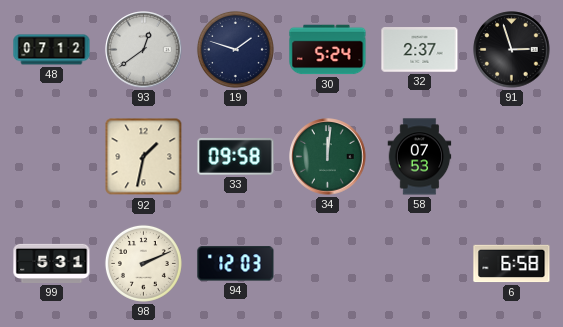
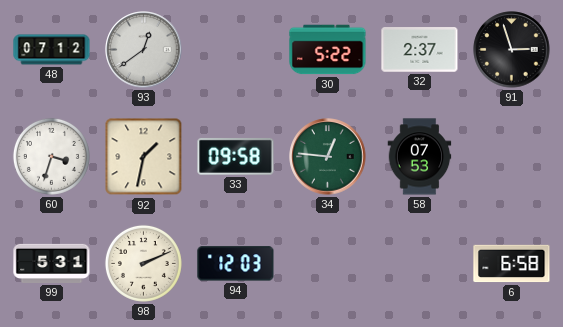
19: 1:48 -> none (235, 49)
30: 5:24 -> 5:22 (328, 50)
60: none -> 3:33 (51, 156)
34: 12:01 -> 12:46 (328, 157)
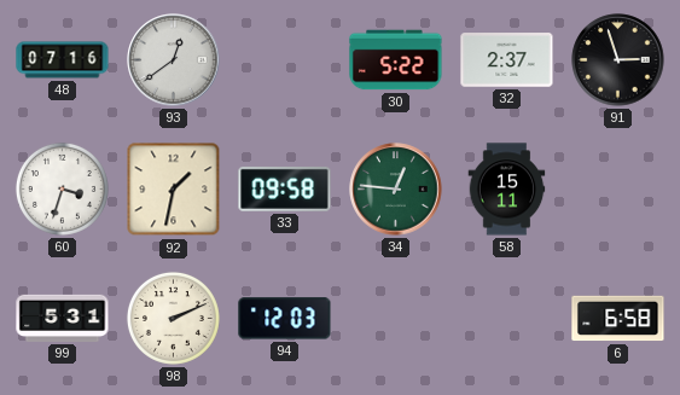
48: 07:12 -> 07:16 (63, 60)
58: 07:53 -> 15:11 (507, 190)
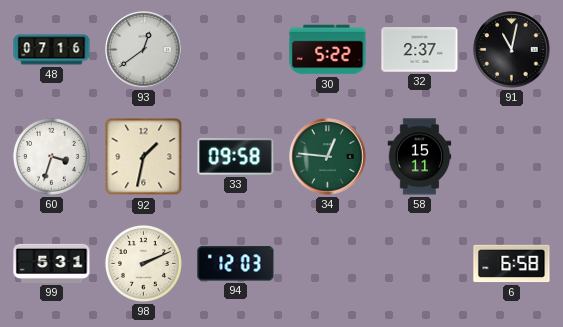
91: 2:57 -> 11:02 (512, 50)
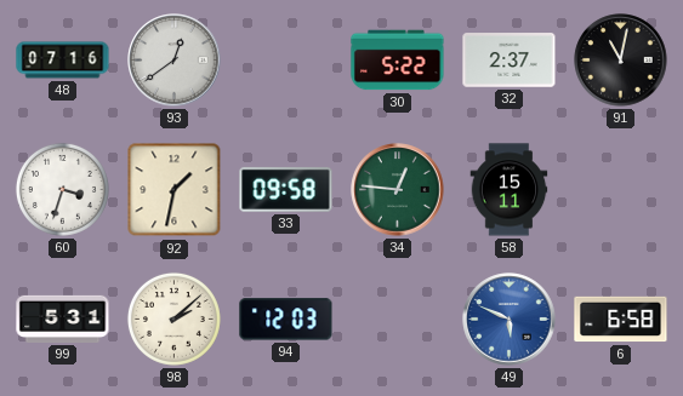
98: 2:11 -> 2:08 (173, 318)
49: none -> 5:49 (510, 320)
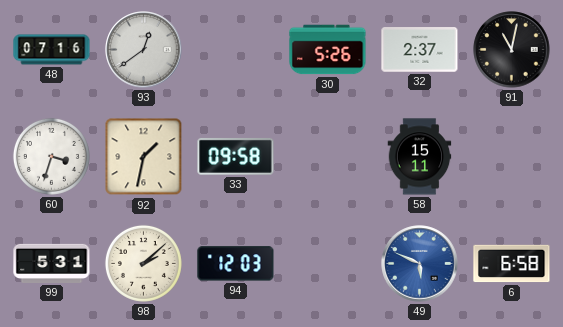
30: 5:22 -> 5:26 (328, 50)
34: 12:46 -> none (398, 190)
